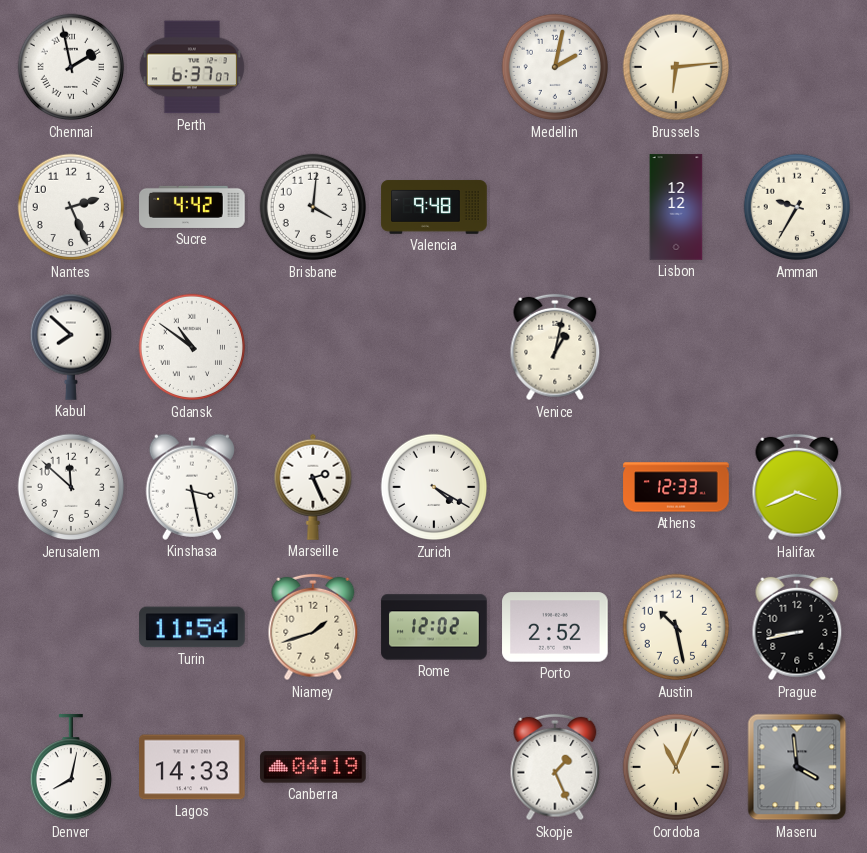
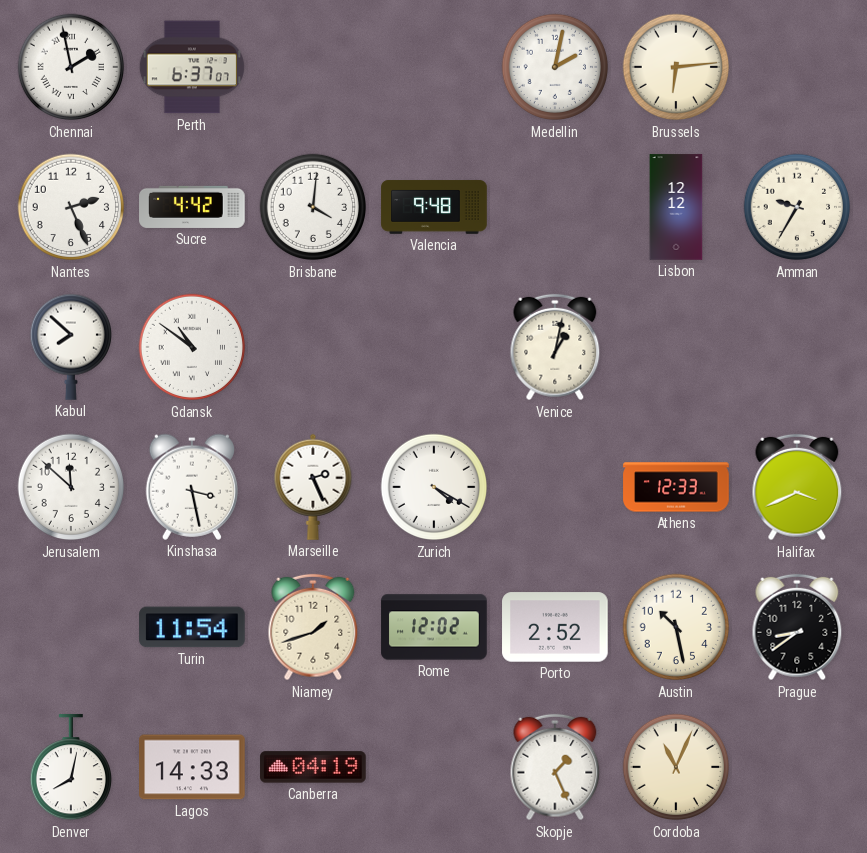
Prague: 8:43 -> 8:39 (797, 627)
Maseru: 3:59 -> none (797, 767)
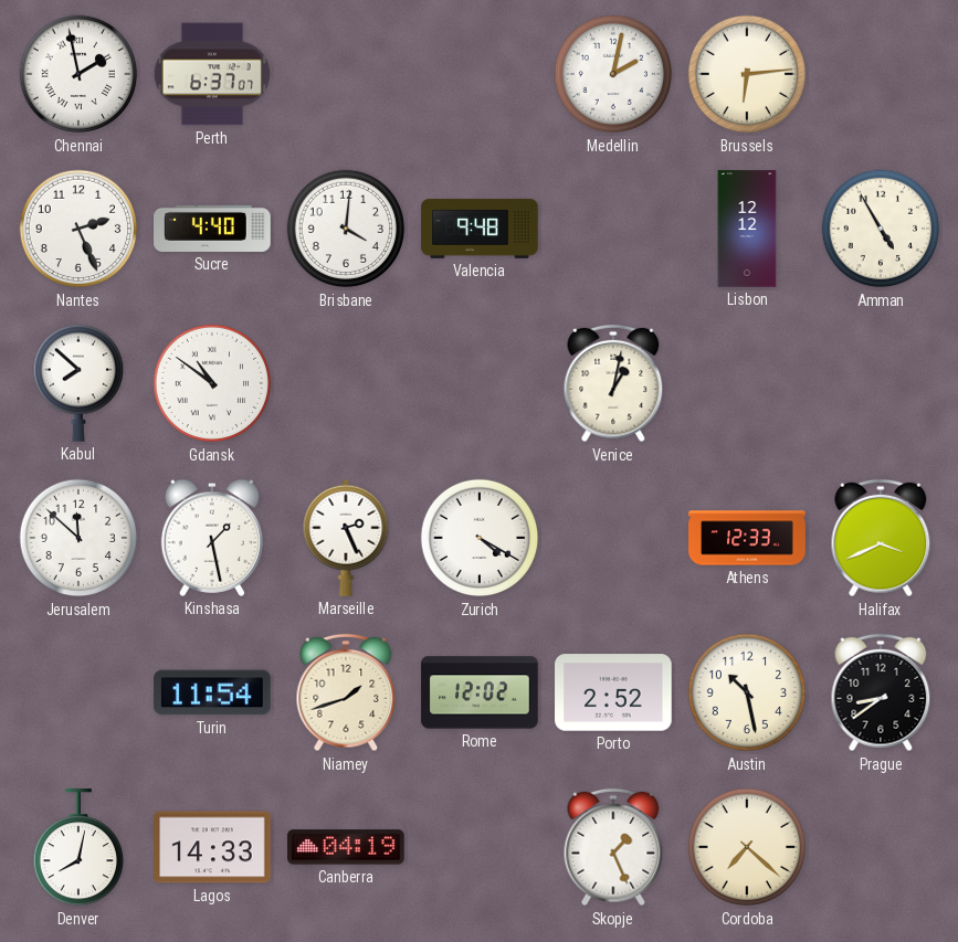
Sucre: 4:42 -> 4:40 (212, 229)
Amman: 9:35 -> 4:55 (881, 229)
Kinshasa: 3:28 -> 1:28 (211, 538)
Cordoba: 11:04 -> 7:22 (747, 847)
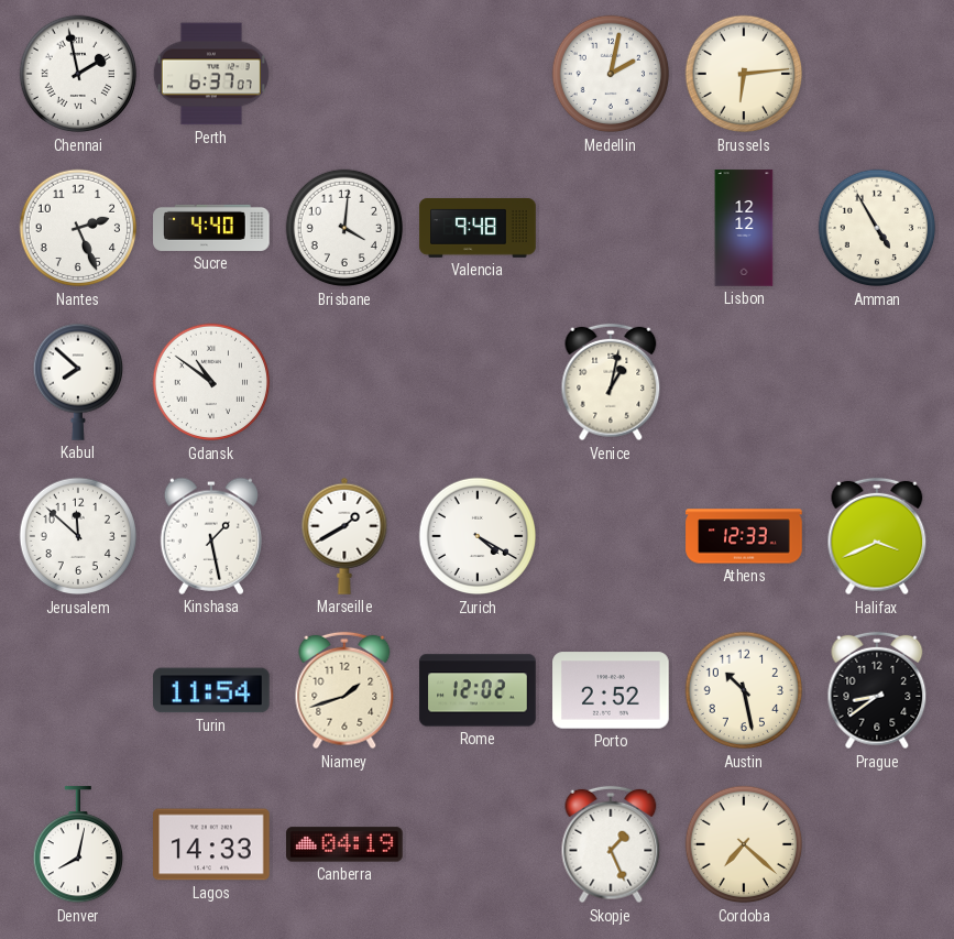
Marseille: 2:26 -> 1:40 (344, 536)
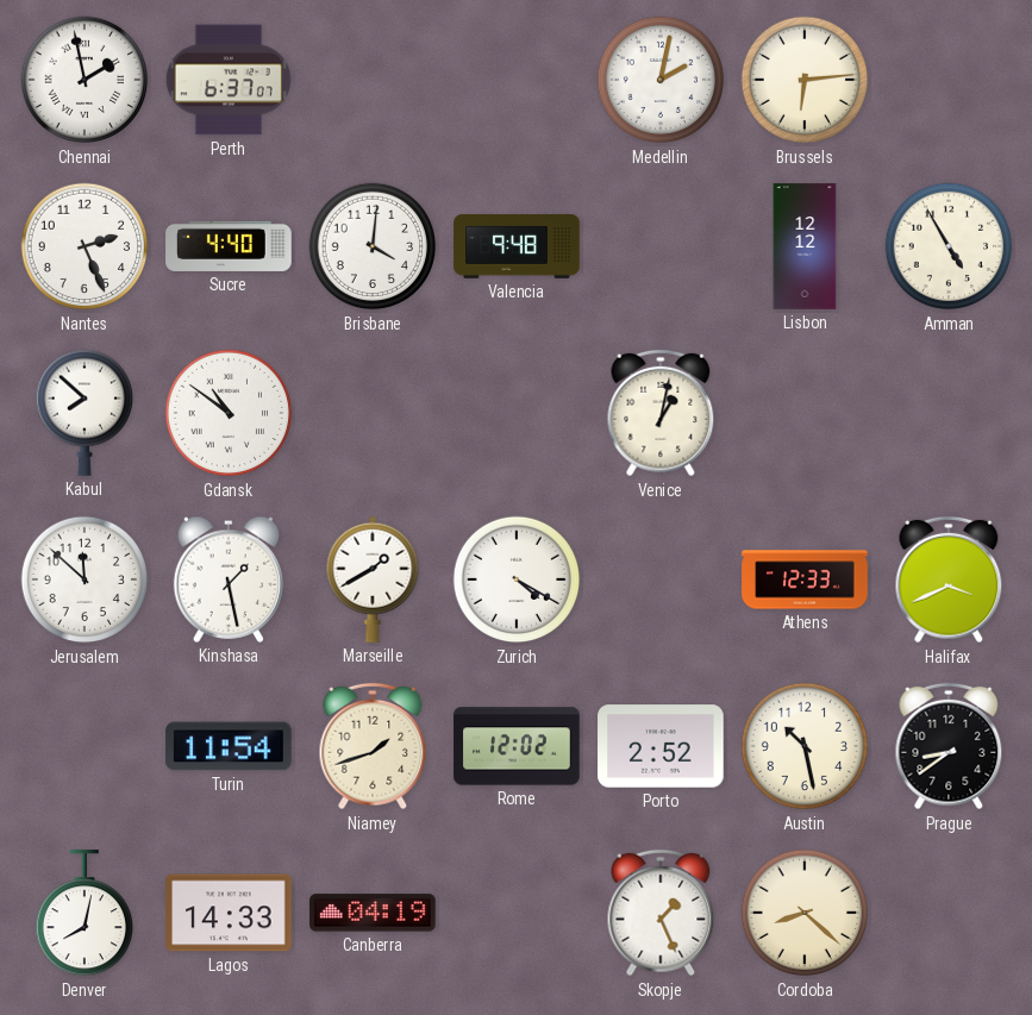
Cordoba: 7:22 -> 8:22 (805, 913)
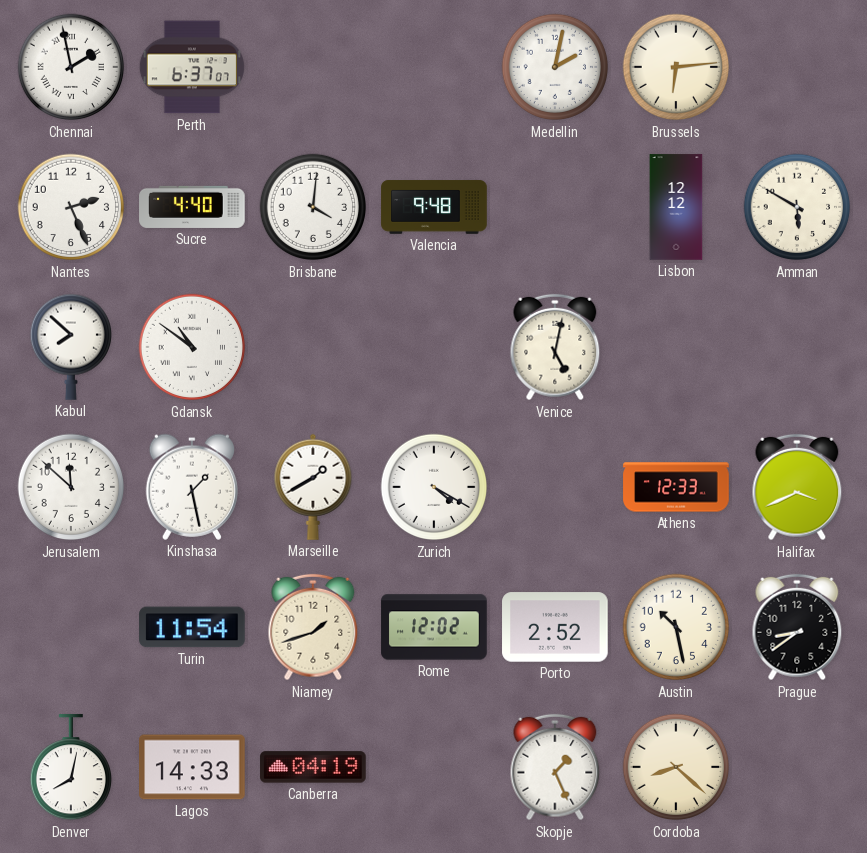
Amman: 4:55 -> 5:50 (797, 207)
Venice: 1:02 -> 5:02 (555, 347)
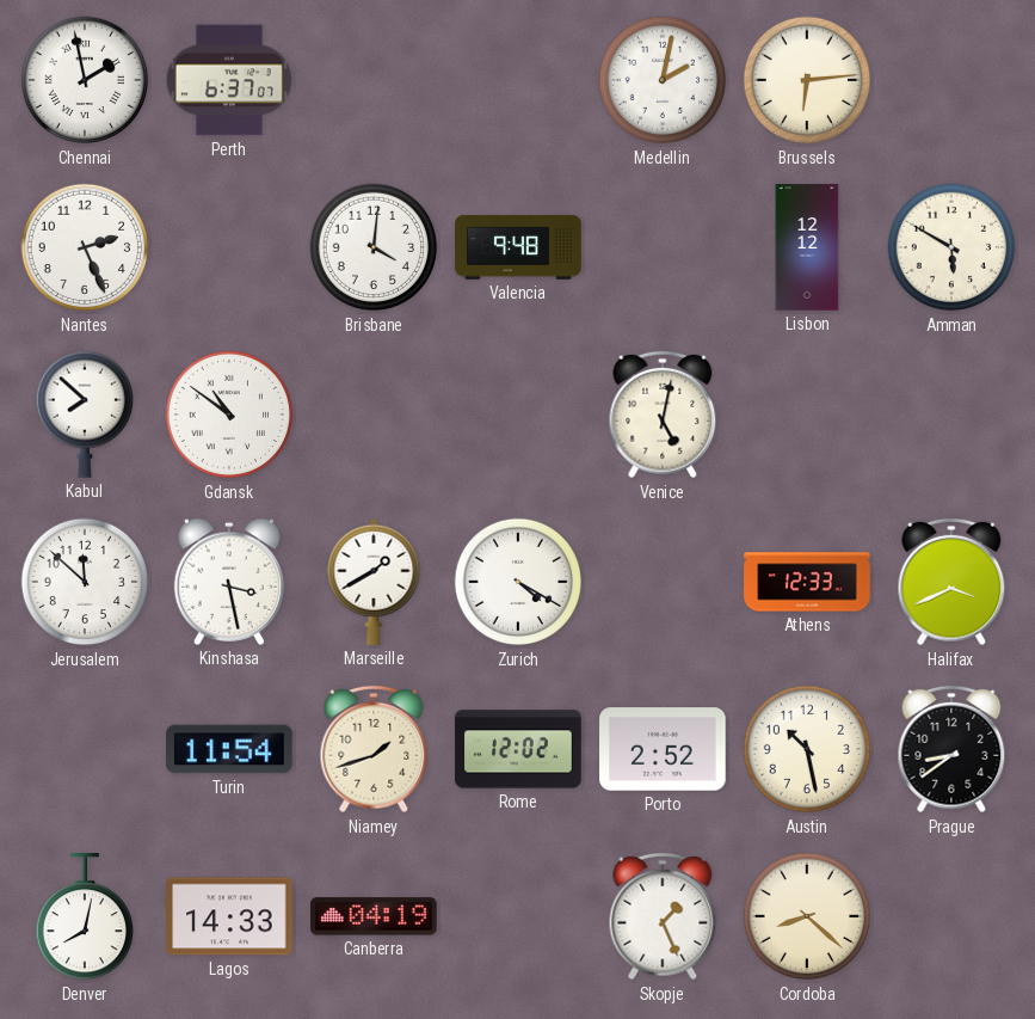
Sucre: 4:40 -> none (192, 207)
Kinshasa: 1:28 -> 3:28 (228, 582)
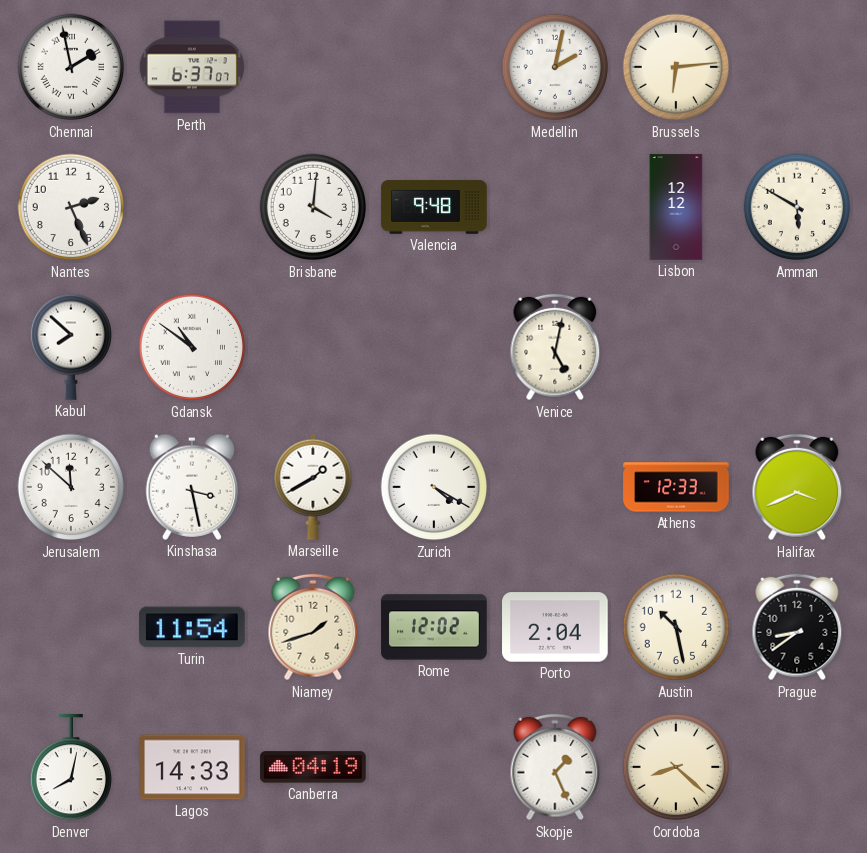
Porto: 2:52 -> 2:04 (555, 627)
